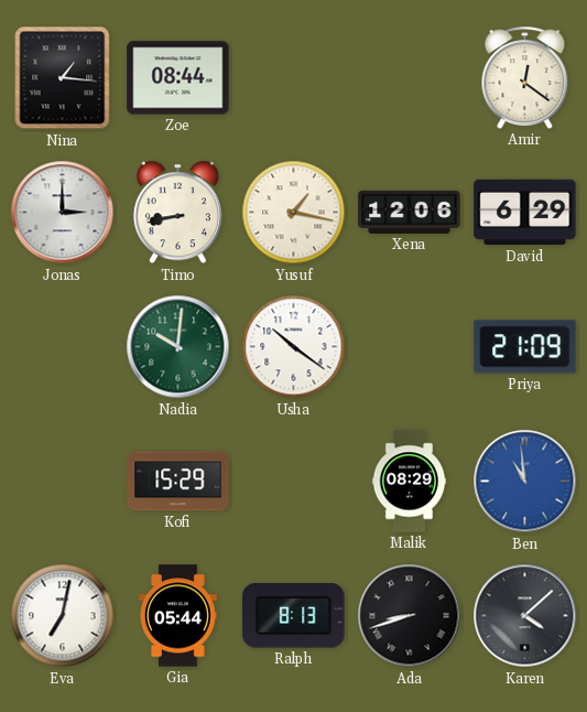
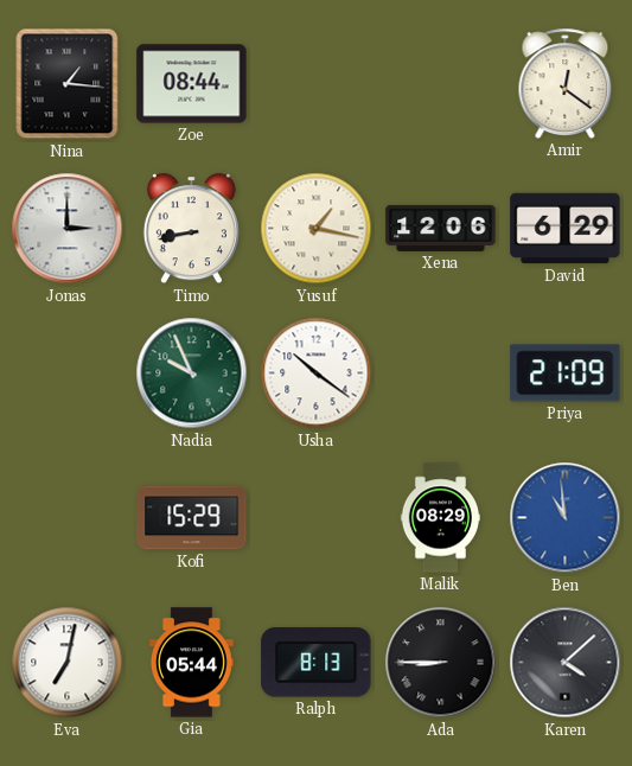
Nadia: 10:01 -> 9:56 (192, 374)
Ada: 8:42 -> 8:45 (441, 663)
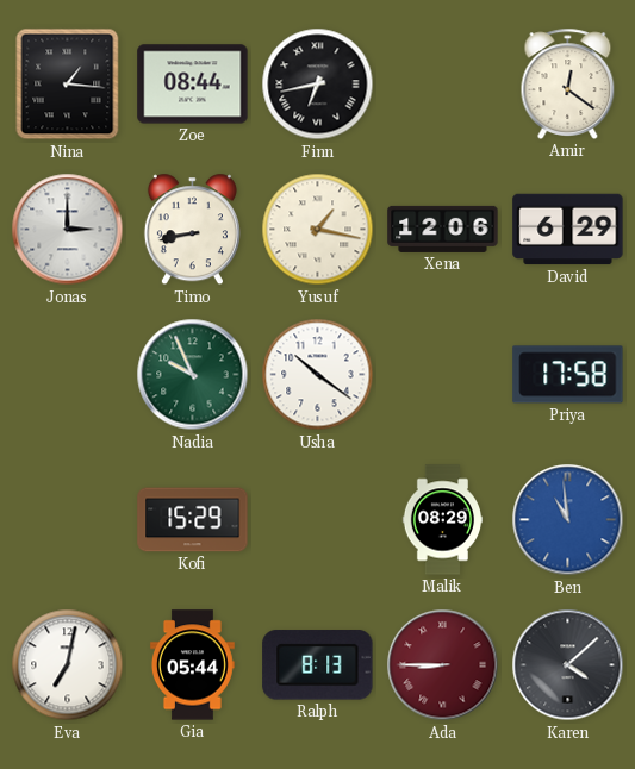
Finn: none -> 6:43 (318, 85)
Priya: 21:09 -> 17:58 (568, 375)
Ada dial: black -> burgundy (443, 665)
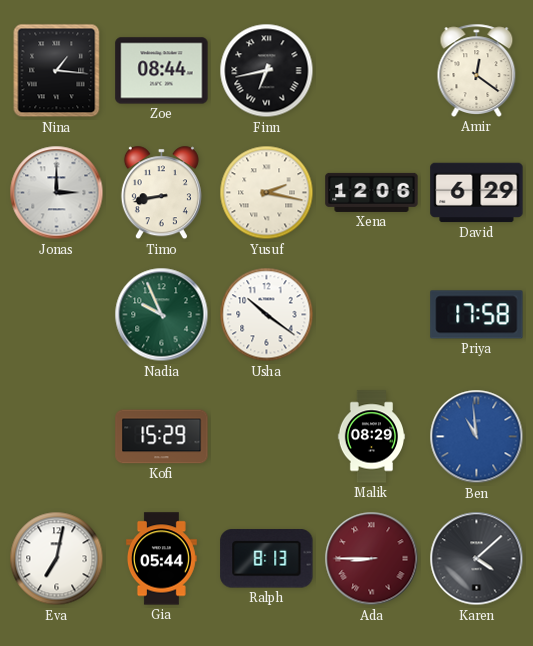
Yusuf: 1:17 -> 2:17 (267, 193)
